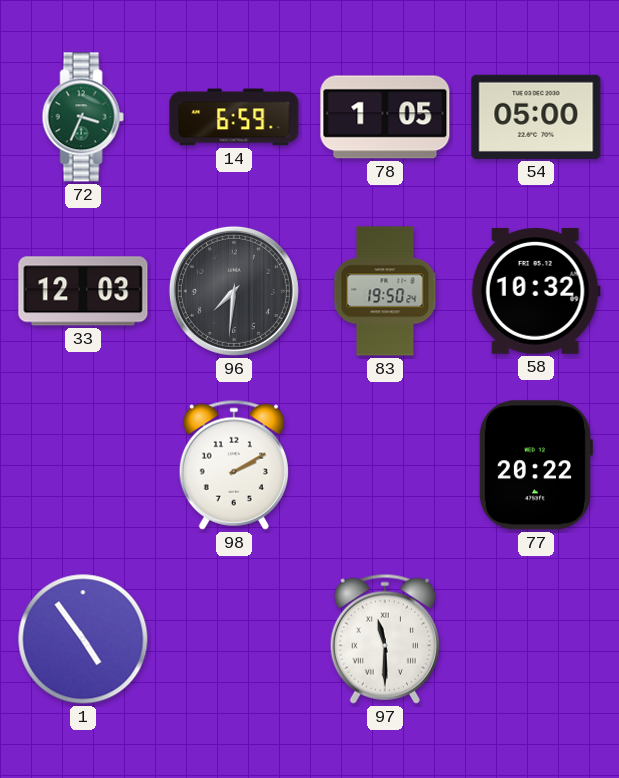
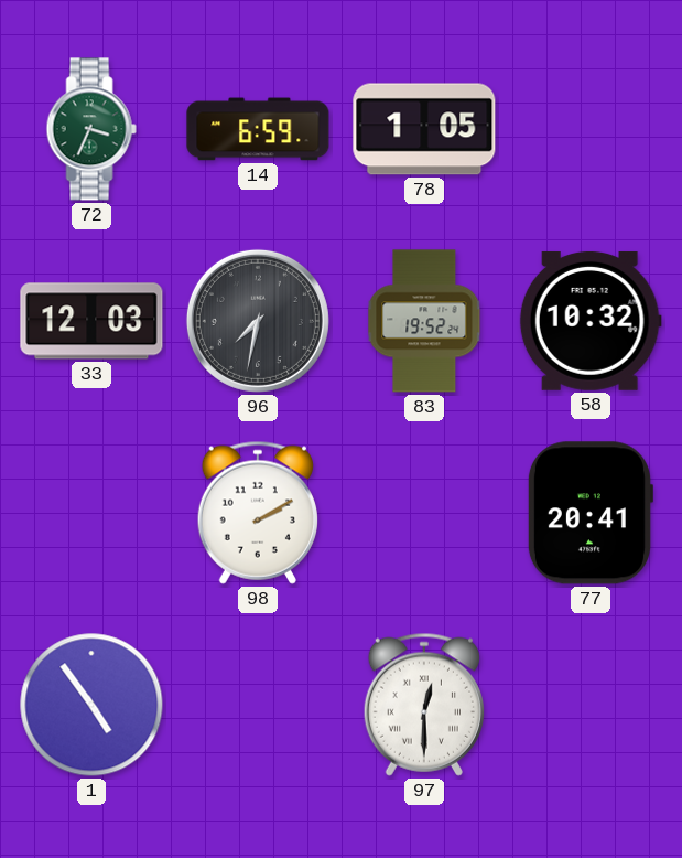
54: 05:00 -> none (536, 117)
96: 7:31 -> 7:32 (258, 321)
83: 19:50 -> 19:52 (424, 321)
77: 20:22 -> 20:41 (589, 513)
97: 11:30 -> 12:30 (424, 705)
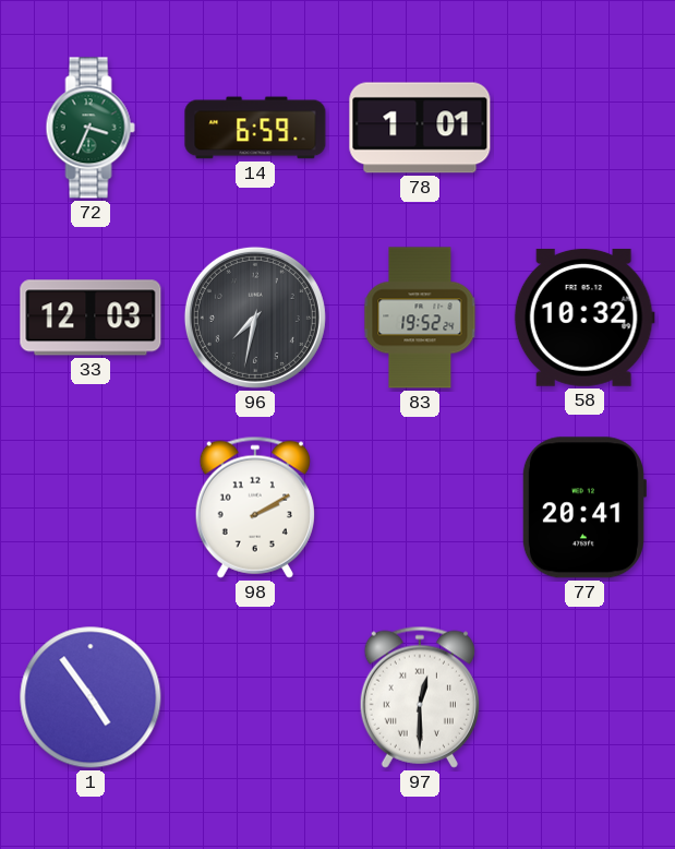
78: 1:05 -> 1:01 (420, 128)
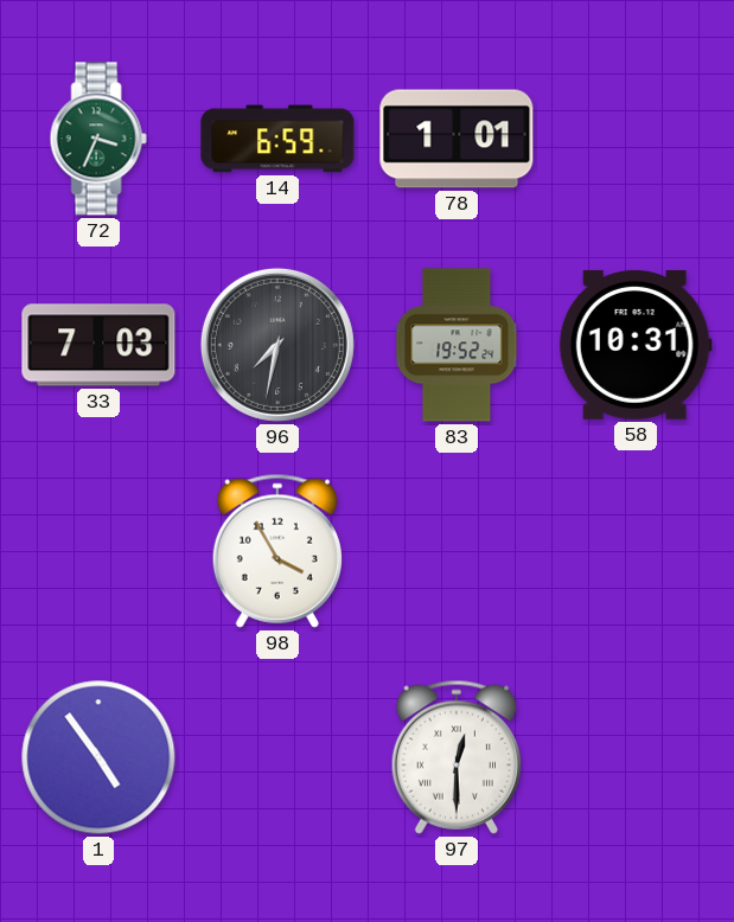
33: 12:03 -> 7:03 (98, 345)
58: 10:32 -> 10:31 (636, 345)
98: 2:10 -> 3:55 (277, 551)
77: 20:41 -> none (583, 507)
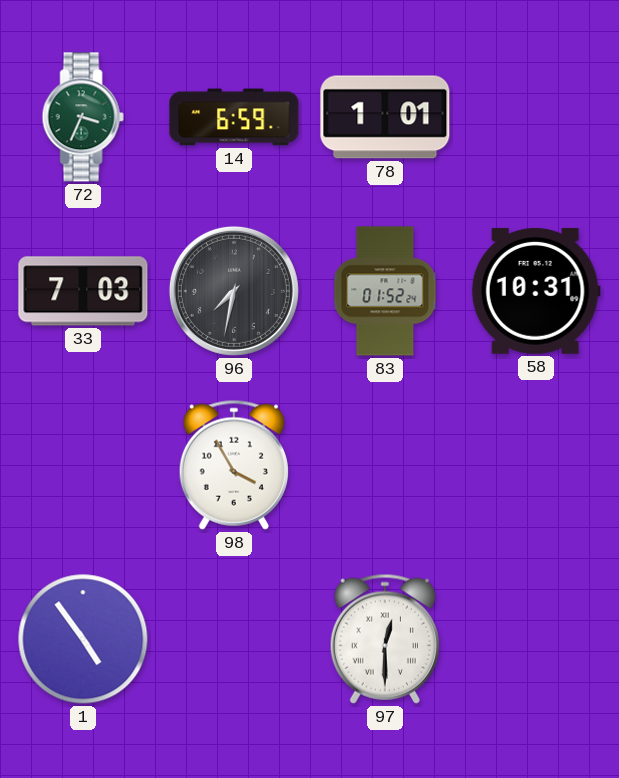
83: 19:52 -> 01:52 (385, 291)
